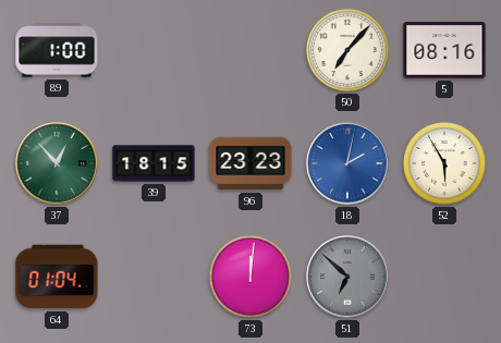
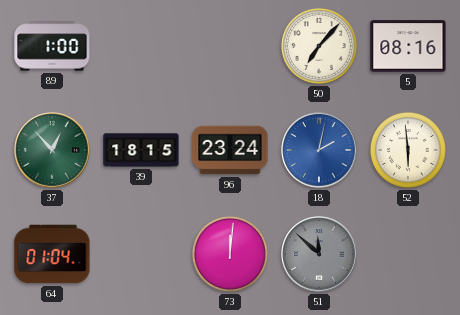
96: 23:23 -> 23:24 (230, 150)
52: 5:55 -> 5:59 (408, 150)
51: 6:52 -> 11:52 (319, 254)
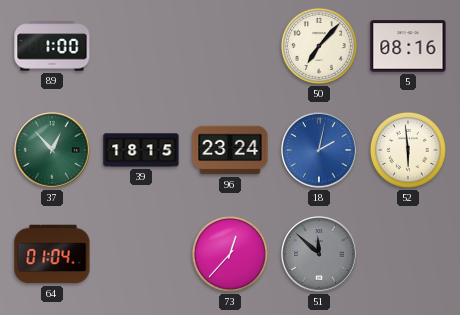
73: 12:01 -> 12:37 (230, 254)
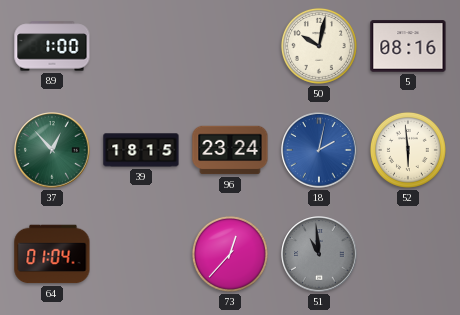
50: 7:07 -> 10:02 (319, 46)
51: 11:52 -> 10:59 (319, 254)
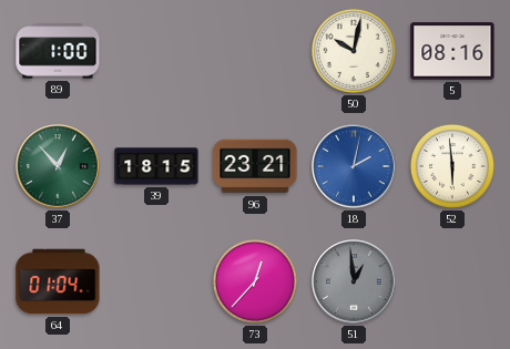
96: 23:24 -> 23:21 (255, 166)
51: 10:59 -> 12:59 (354, 281)
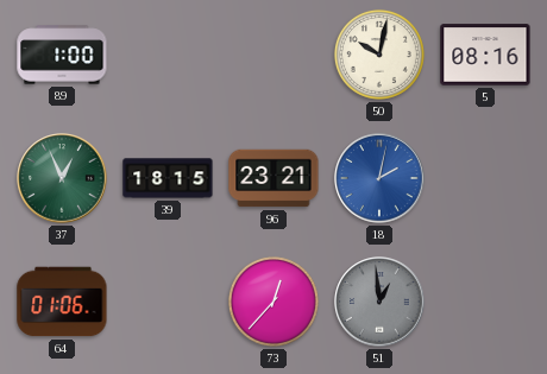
37: 12:53 -> 12:56 (62, 178)
52: 5:59 -> none (452, 166)
64: 01:04 -> 01:06 (62, 302)
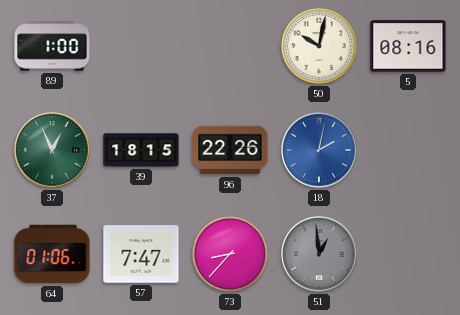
96: 23:21 -> 22:26 (230, 150)
57: none -> 7:47 (141, 254)
73: 12:37 -> 8:37 (230, 254)
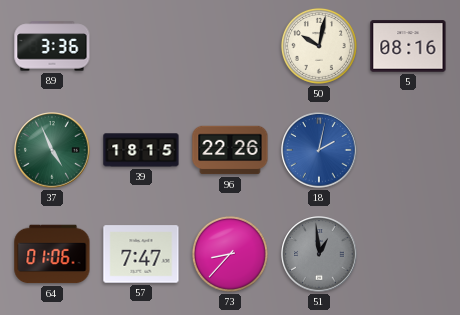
89: 1:00 -> 3:36 (52, 46)
37: 12:56 -> 4:56 (52, 150)
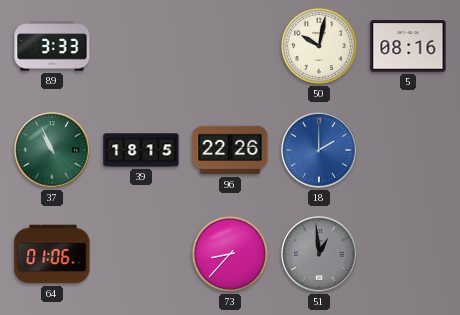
89: 3:36 -> 3:33 (52, 46)
37: 4:56 -> 10:56 (52, 150)
18: 2:02 -> 2:00 (319, 150)
57: 7:47 -> none (141, 254)
